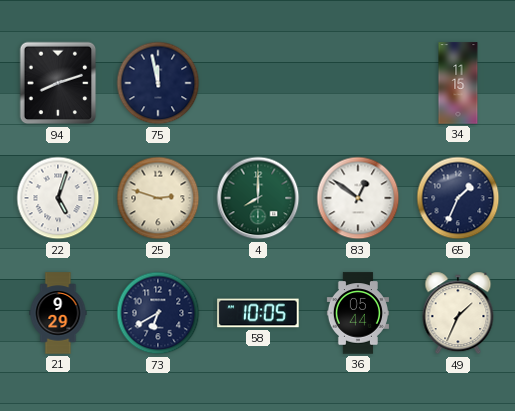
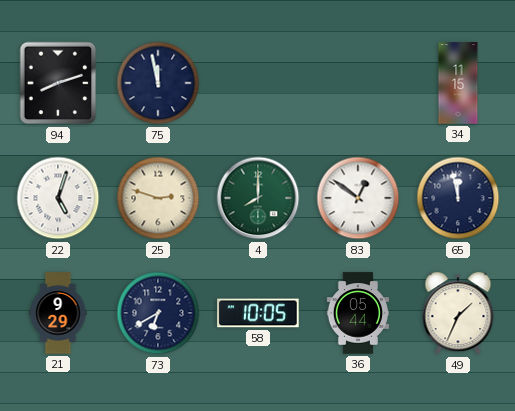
65: 1:34 -> 11:58 (458, 198)
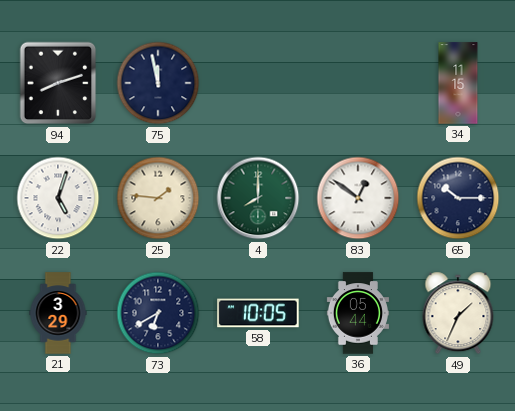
25: 2:48 -> 1:46 (158, 198)
65: 11:58 -> 10:15 (458, 198)
21: 9:29 -> 3:29 (58, 313)
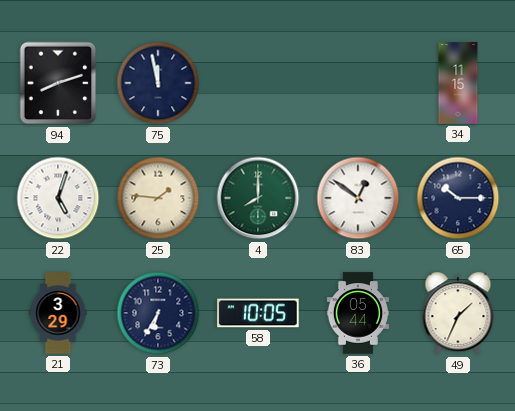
73: 6:40 -> 6:35 (158, 313)
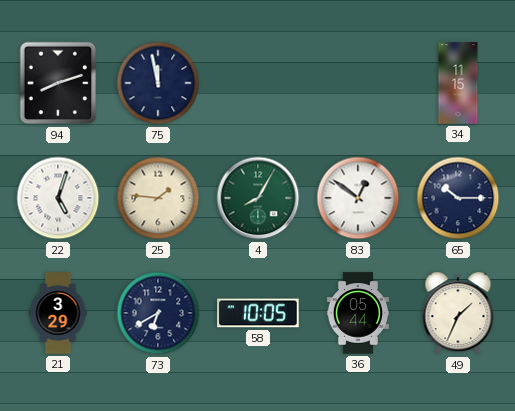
4: 8:00 -> 8:05 (258, 198)
73: 6:35 -> 6:40 (158, 313)
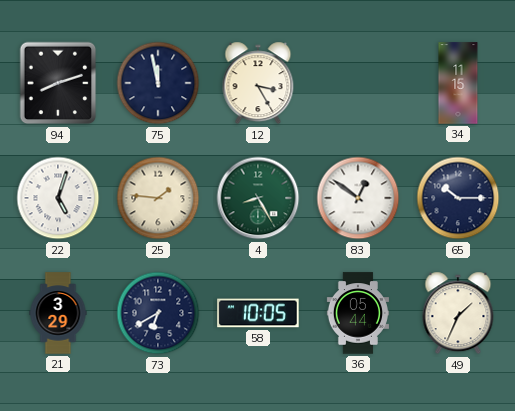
12: none -> 3:25 (258, 83)
4: 8:05 -> 8:25 (258, 198)
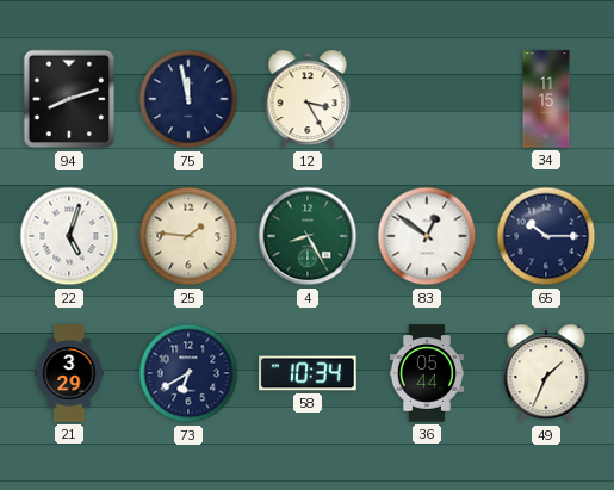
58: 10:05 -> 10:34 (308, 373)
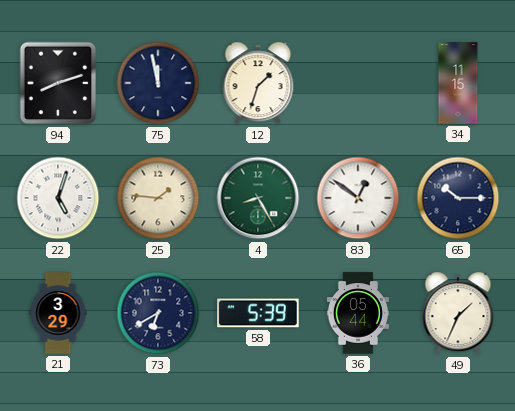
12: 3:25 -> 1:33 (258, 83)
58: 10:34 -> 5:39 (258, 313)
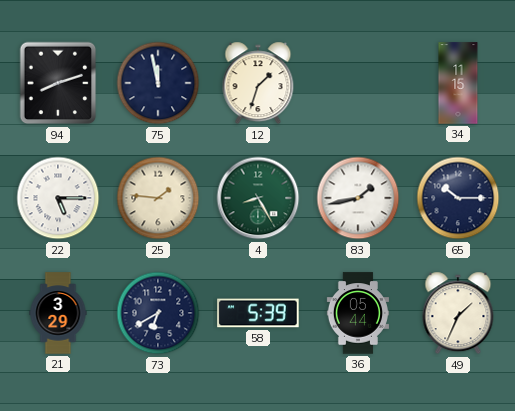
22: 5:03 -> 5:15 (58, 198)
83: 12:51 -> 1:43 (358, 198)
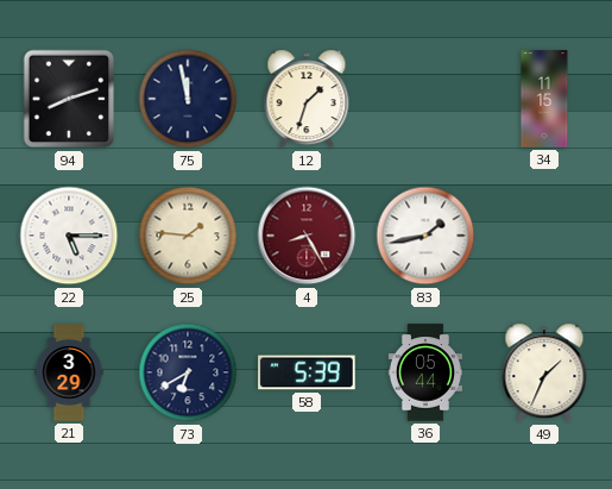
4 dial: green -> burgundy (307, 236)
65: 10:15 -> none (458, 198)
